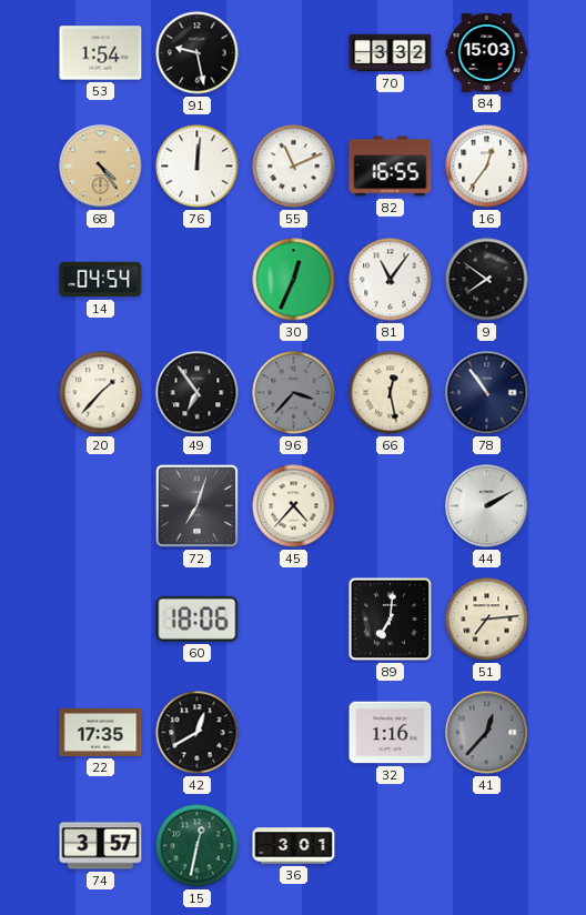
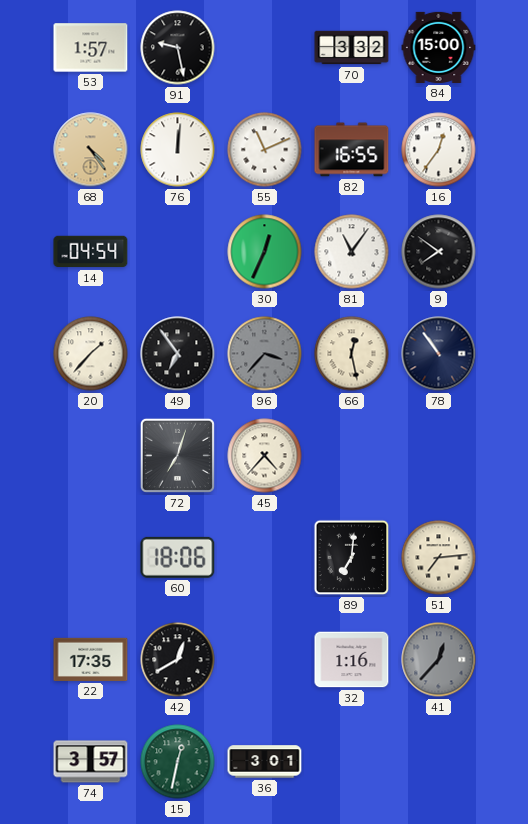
53: 1:54 -> 1:57 (91, 48)
84: 15:03 -> 15:00 (439, 47)
44: 2:10 -> none (487, 506)
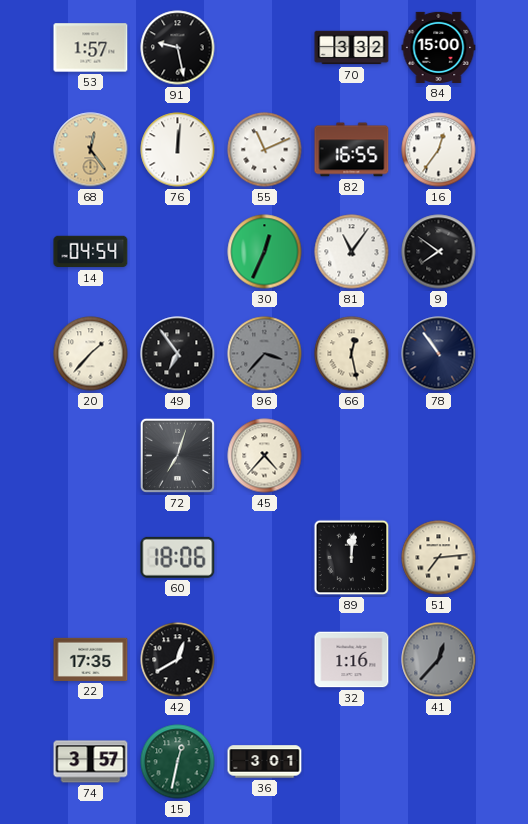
68: 4:24 -> 12:24 (91, 150)
89: 7:01 -> 12:01 (352, 558)
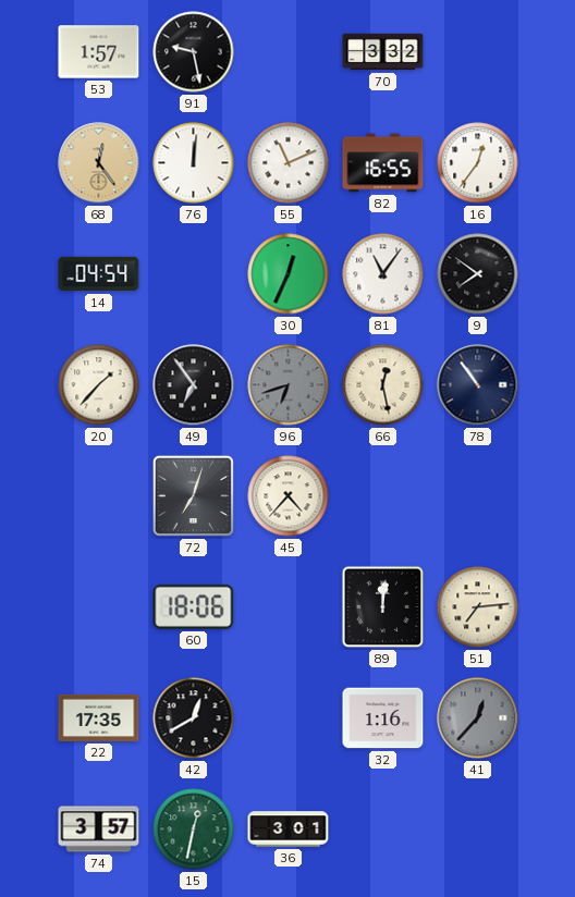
84: 15:00 -> none (439, 47)
96: 3:37 -> 6:42 (289, 385)
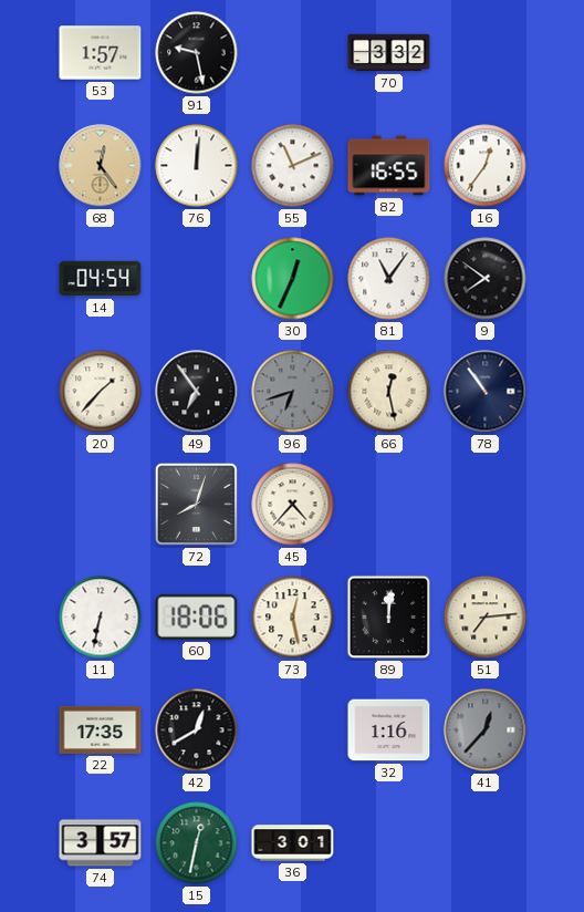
72: 7:03 -> 8:03 (196, 504)
11: none -> 6:32 (101, 618)
73: none -> 12:28 (293, 618)
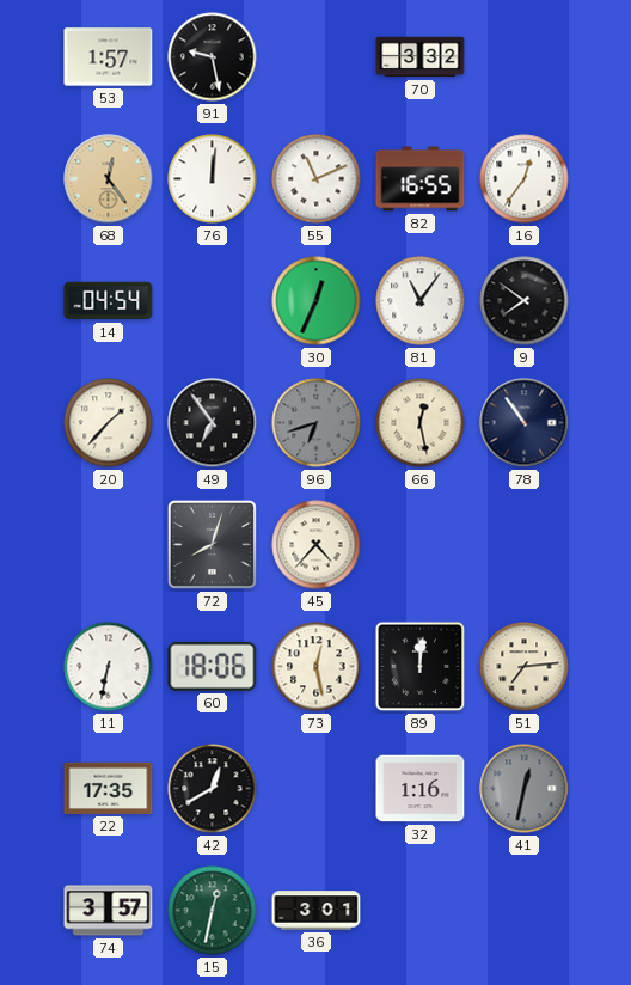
41: 12:37 -> 12:32 (525, 789)
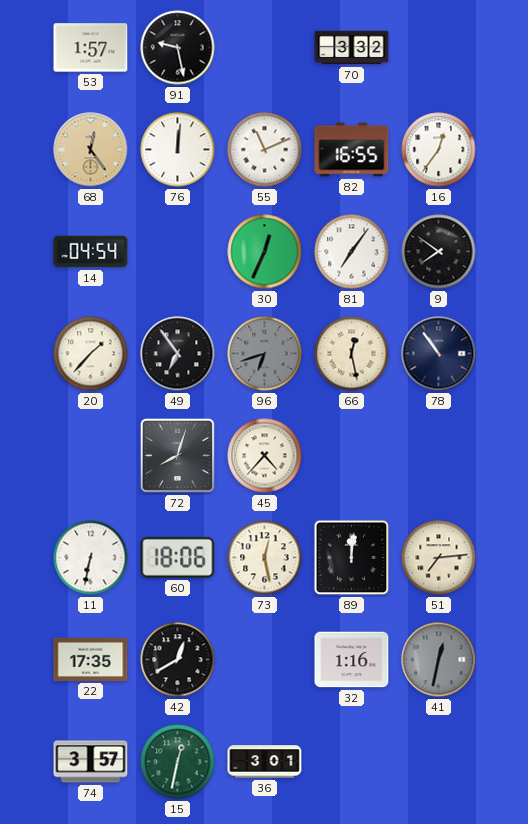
81: 11:06 -> 7:06 (352, 252)
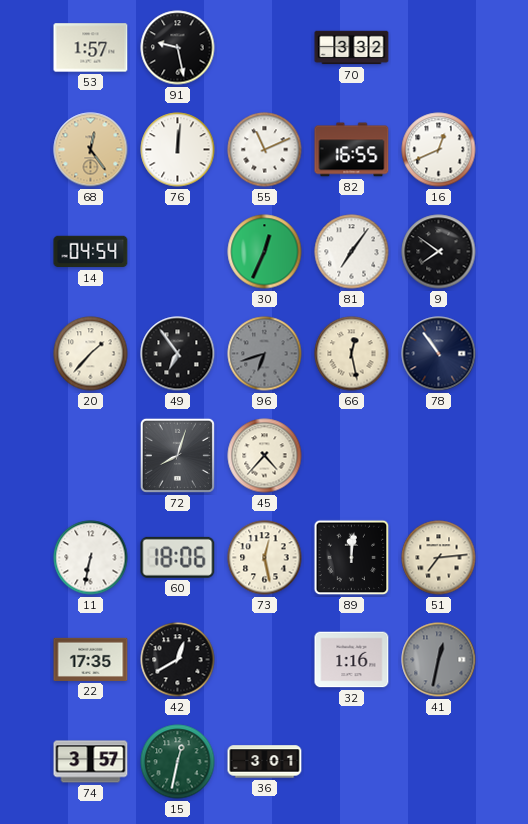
16: 12:36 -> 12:41 (439, 150)
